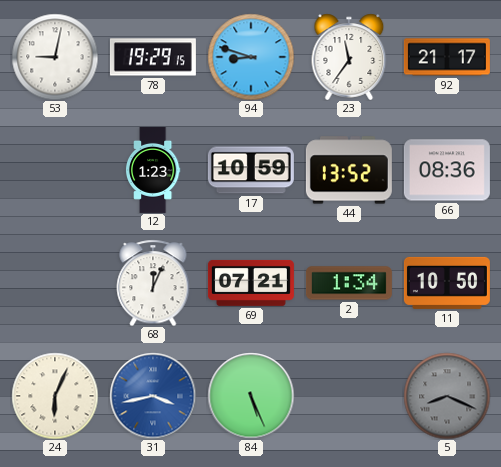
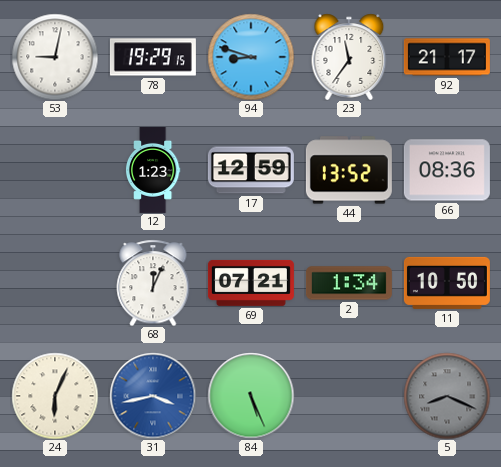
17: 10:59 -> 12:59 (251, 170)
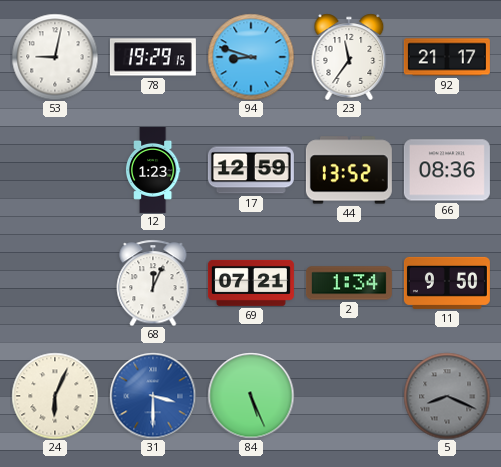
11: 10:50 -> 9:50 (447, 283)
31: 3:43 -> 3:30 (153, 396)
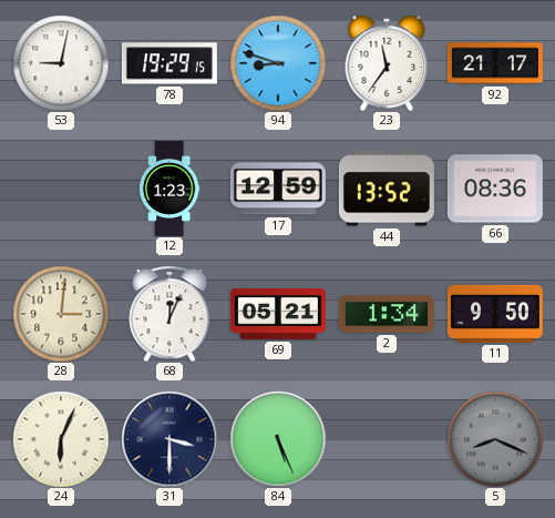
28: none -> 3:01 (61, 314)
69: 07:21 -> 05:21 (278, 314)
31 dial: blue -> navy (169, 439)
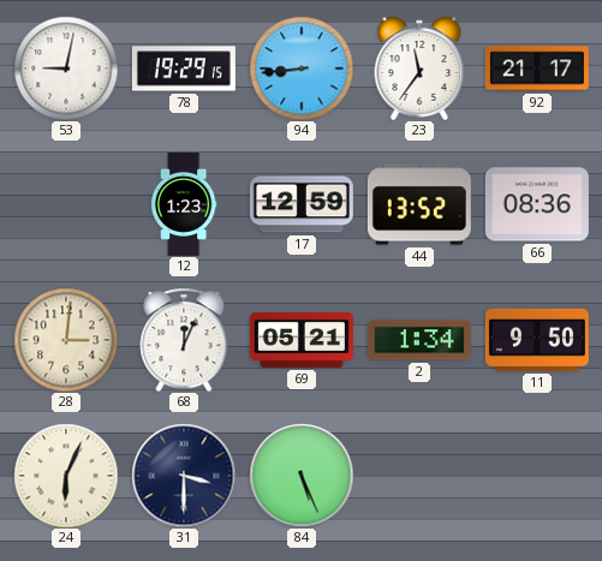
94: 8:48 -> 8:44 (302, 68)
5: 8:19 -> none (495, 439)
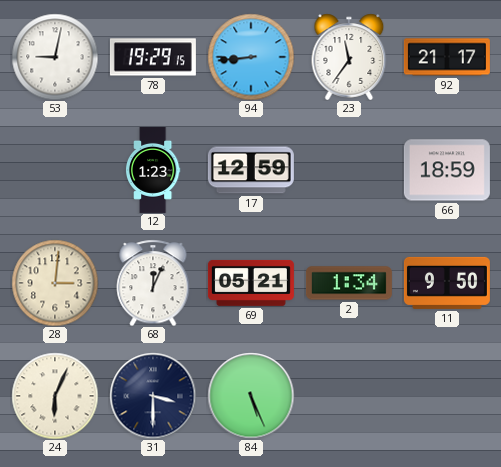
44: 13:52 -> none (419, 204)
66: 08:36 -> 18:59 (447, 170)
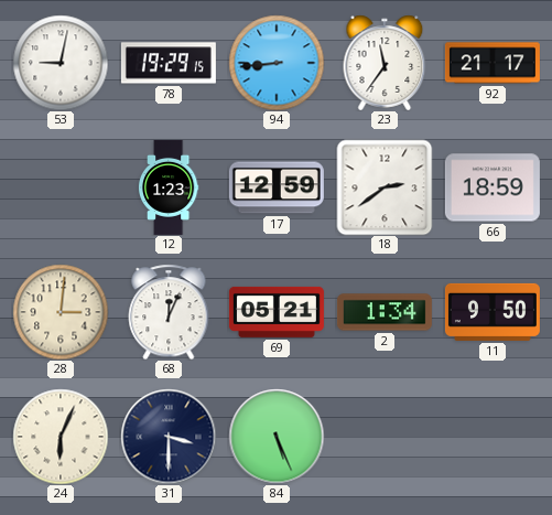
18: none -> 2:39 (385, 187)
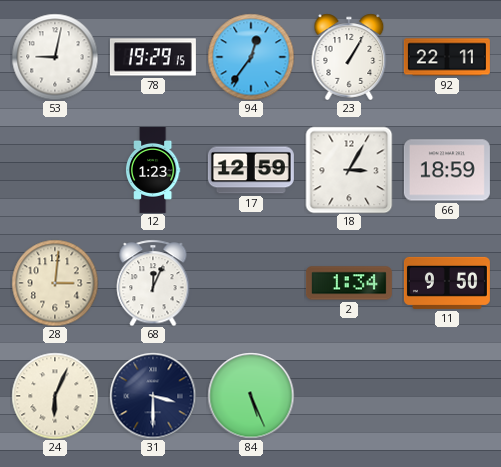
94: 8:44 -> 12:36 (251, 57)
23: 11:36 -> 1:05 (349, 57)
92: 21:17 -> 22:11 (447, 57)
18: 2:39 -> 3:05 (349, 170)
69: 05:21 -> none (277, 312)
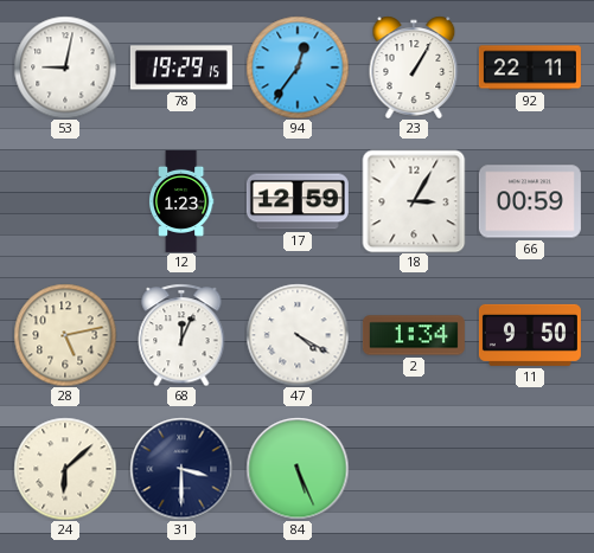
66: 18:59 -> 00:59 (530, 201)
28: 3:01 -> 5:13 (65, 335)
47: none -> 4:20 (298, 335)
24: 6:04 -> 6:08 (65, 469)
